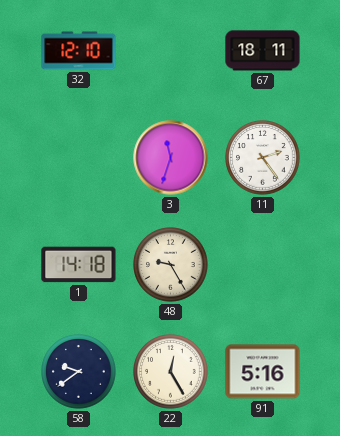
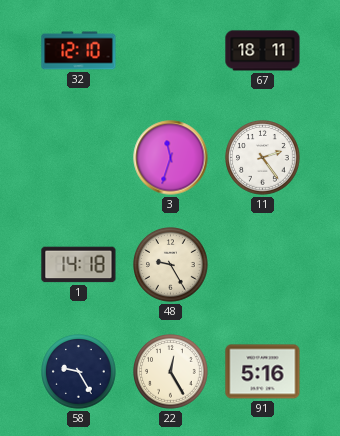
58: 9:39 -> 9:25 (79, 372)
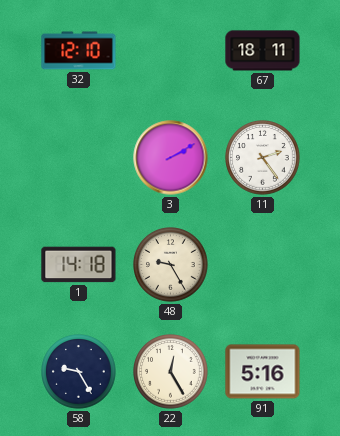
3: 11:33 -> 2:10 (171, 158)
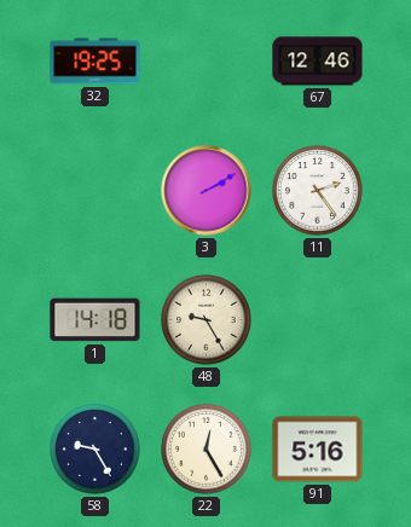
32: 12:10 -> 19:25 (95, 62)
67: 18:11 -> 12:46 (318, 62)
